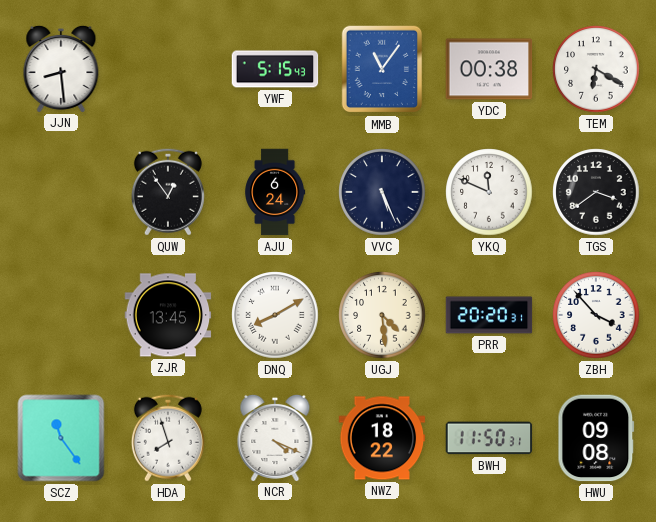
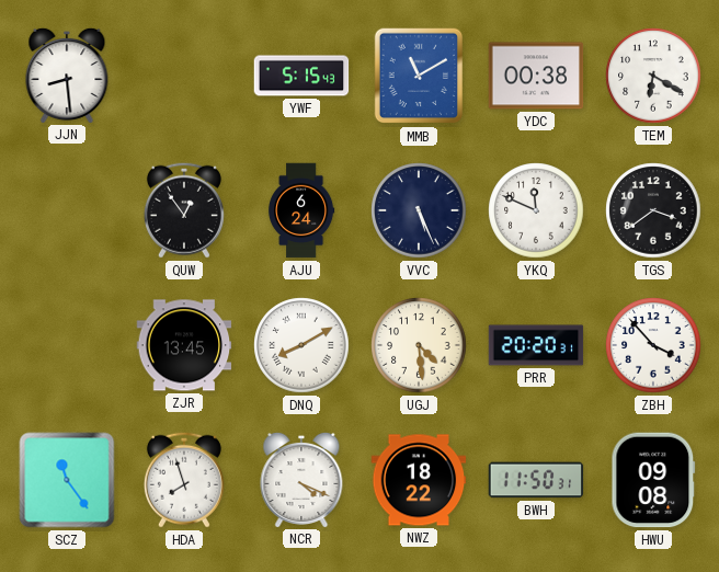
MMB: 11:06 -> 11:10 (419, 76)
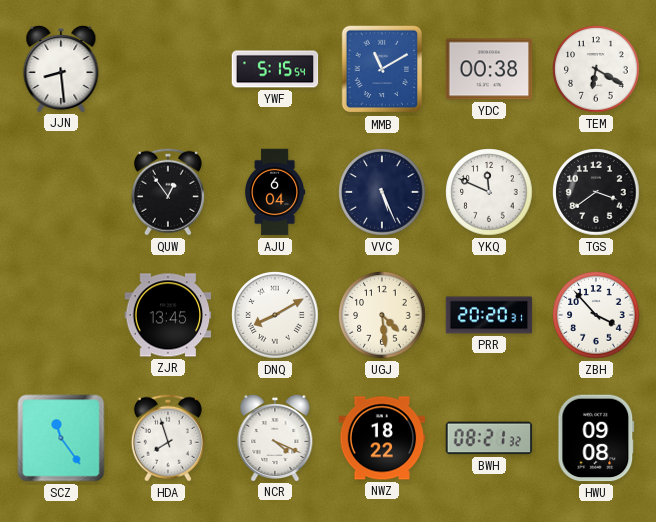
YWF: 5:15:43 -> 5:15:54 (275, 69)
AJU: 6:24 -> 6:04 (275, 192)
BWH: 11:50 -> 08:21 (489, 438)
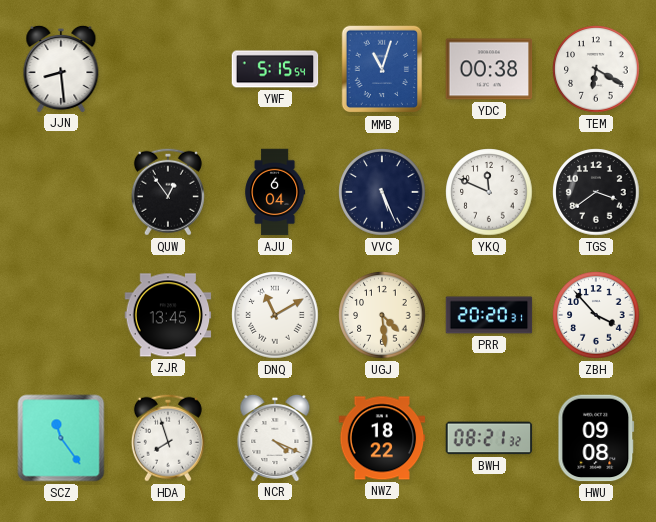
MMB: 11:10 -> 11:03 (382, 69)
DNQ: 8:10 -> 11:10 (275, 315)
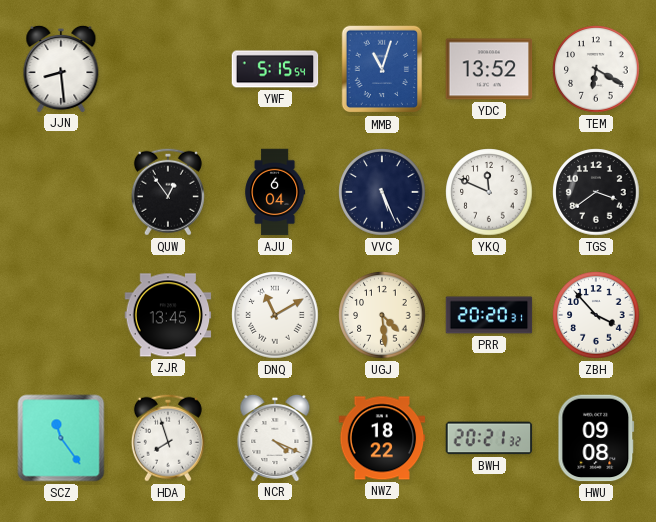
YDC: 00:38 -> 13:52 (489, 69)
BWH: 08:21 -> 20:21 (489, 438)
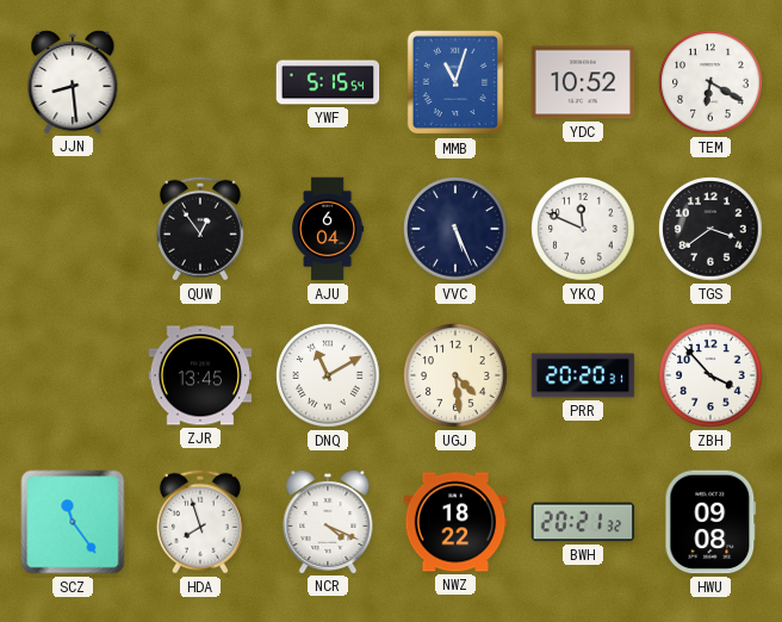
YDC: 13:52 -> 10:52 (583, 82)
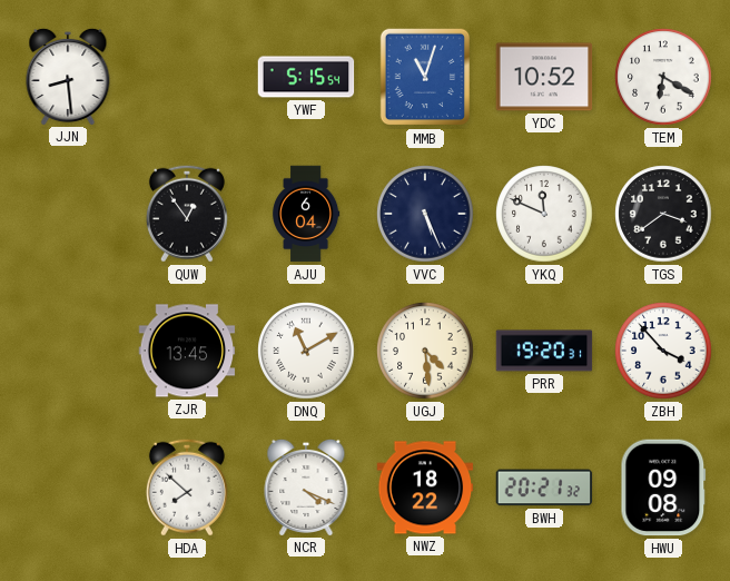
PRR: 20:20 -> 19:20 (544, 351)
SCZ: 11:24 -> none (73, 522)
HDA: 7:57 -> 7:52 (187, 488)
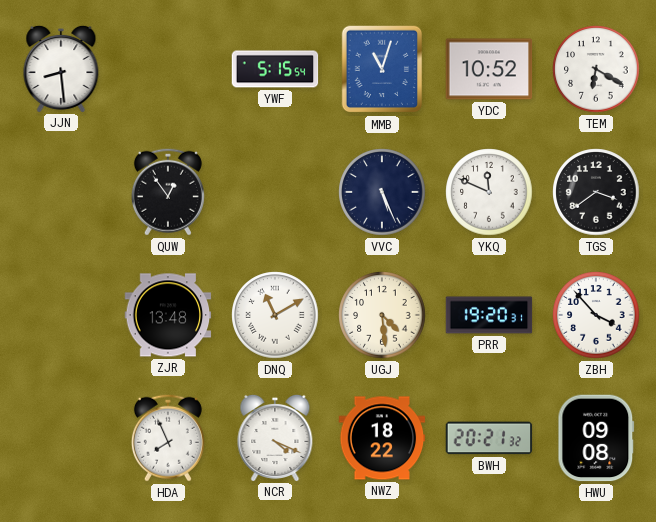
AJU: 6:04 -> none (306, 214)
ZJR: 13:45 -> 13:48 (168, 315)
HDA: 7:52 -> 7:56 (168, 438)
